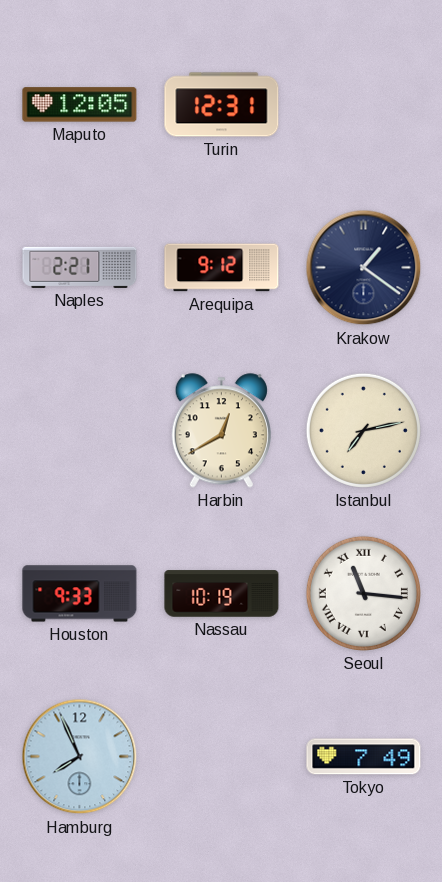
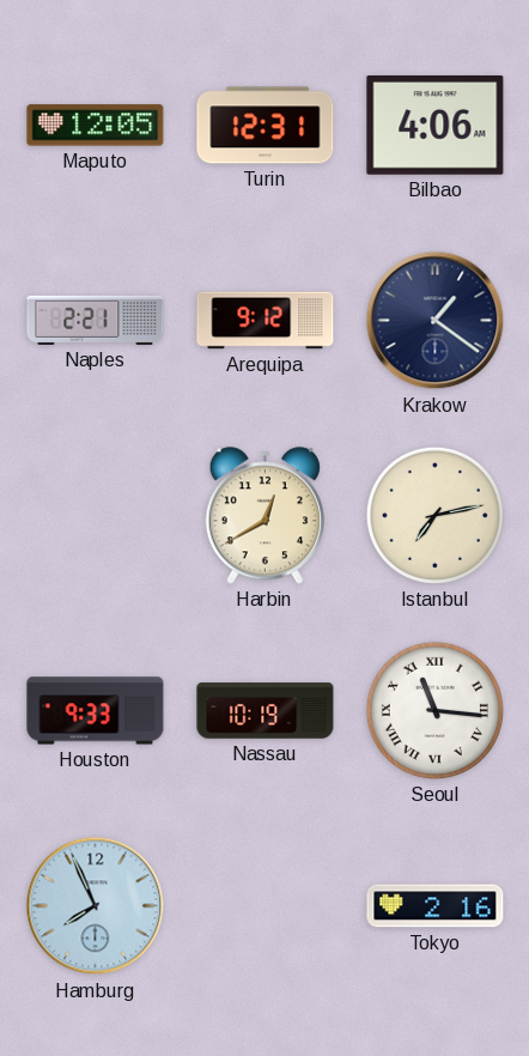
Bilbao: none -> 4:06 (436, 126)
Tokyo: 7:49 -> 2:16 (436, 906)
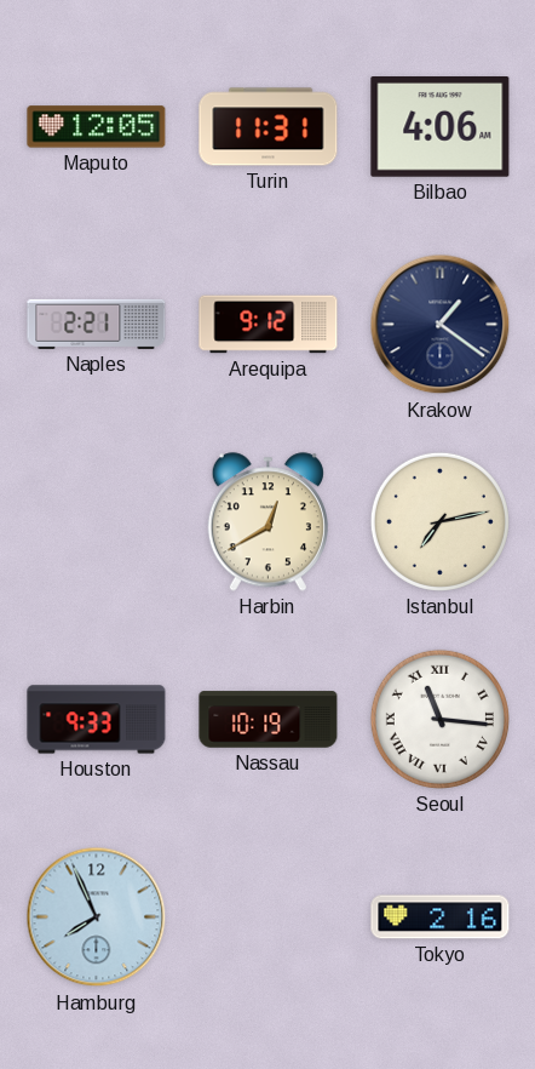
Turin: 12:31 -> 11:31 (269, 127)
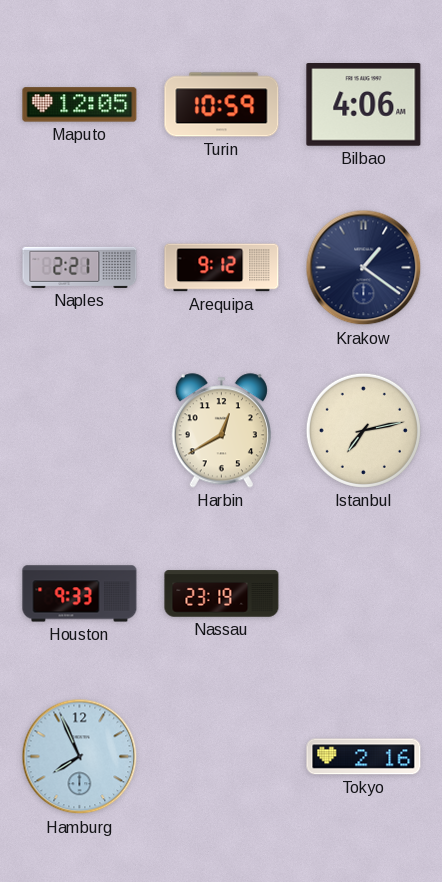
Turin: 11:31 -> 10:59 (222, 105)
Nassau: 10:19 -> 23:19 (222, 594)
Seoul: 11:16 -> none (439, 719)
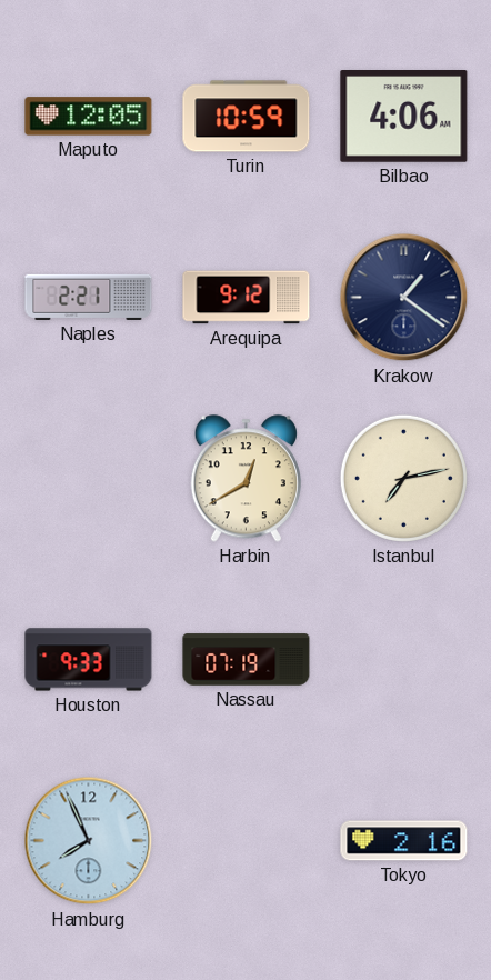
Nassau: 23:19 -> 07:19 (247, 660)
